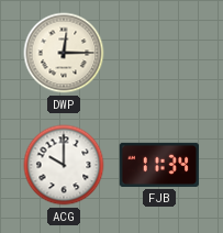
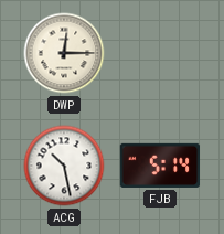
ACG: 10:00 -> 10:28 (64, 166)
FJB: 11:34 -> 5:14 (160, 166)
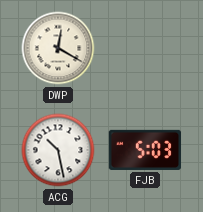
DWP: 12:15 -> 12:20 (58, 48)
FJB: 5:14 -> 5:03 (145, 150)
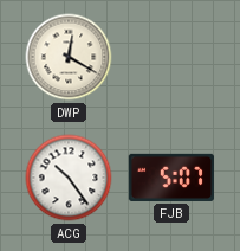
ACG: 10:28 -> 10:24 (69, 178)
FJB: 5:03 -> 5:07 (171, 178)
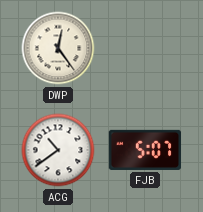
DWP: 12:20 -> 12:24 (58, 48)
ACG: 10:24 -> 10:39 (58, 150)
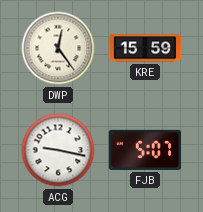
KRE: none -> 15:59 (145, 48)
ACG: 10:39 -> 9:17 (58, 150)
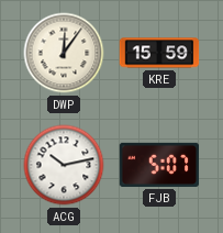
DWP: 12:24 -> 12:06 (64, 53)
ACG: 9:17 -> 10:13 (64, 165)
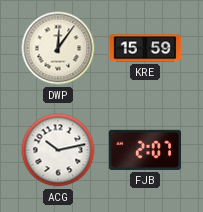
FJB: 5:07 -> 2:07 (145, 150)
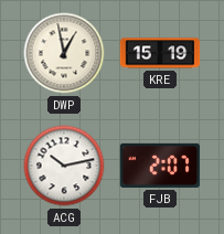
DWP: 12:06 -> 12:58 (64, 53)
KRE: 15:59 -> 15:19 (160, 53)
